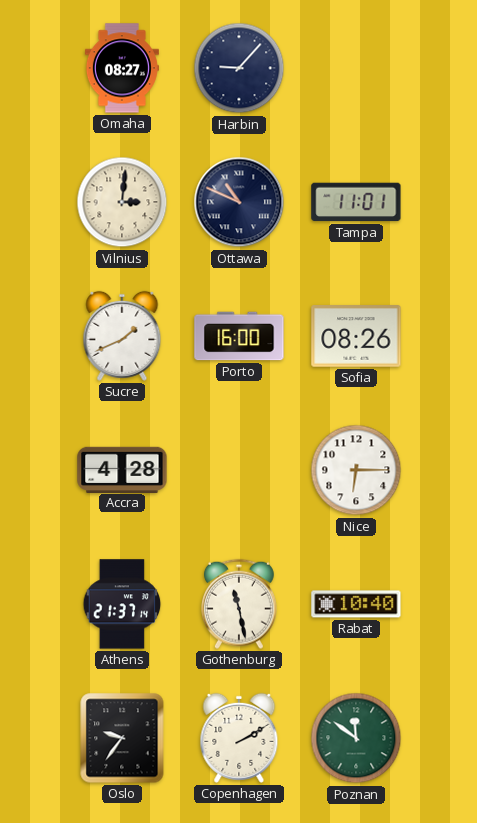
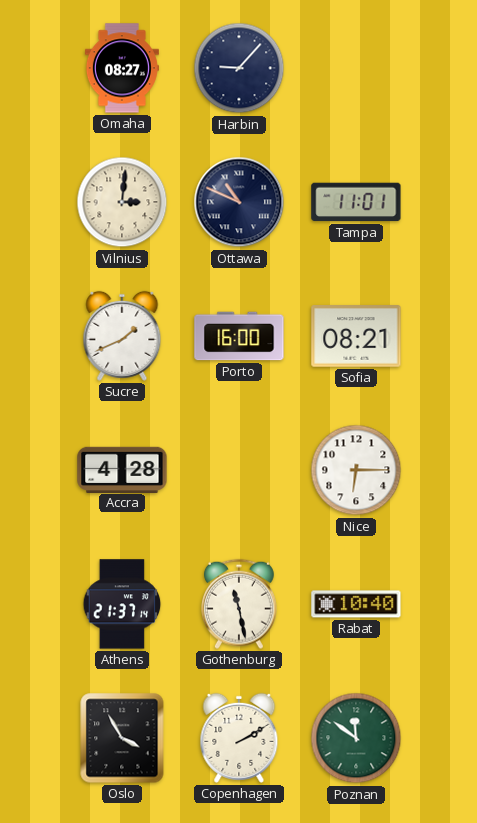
Sofia: 08:26 -> 08:21 (356, 336)
Oslo: 9:36 -> 3:55 (122, 738)
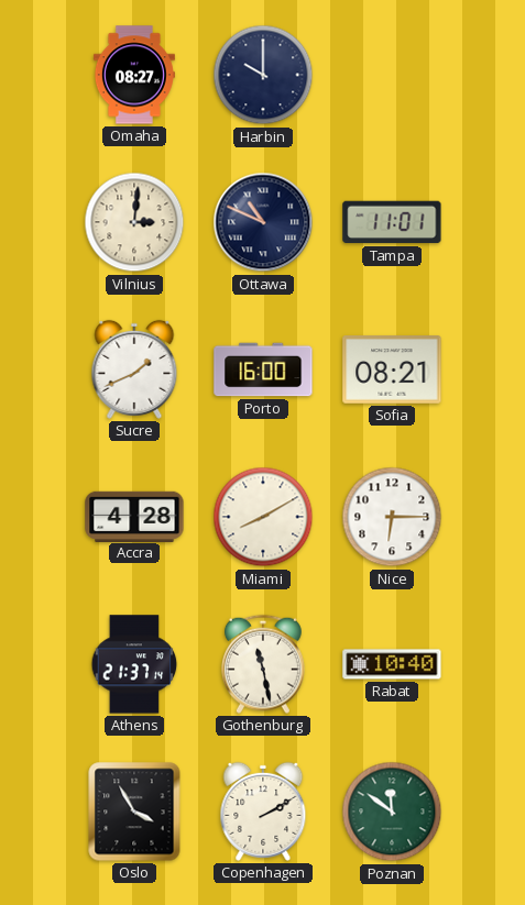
Harbin: 9:07 -> 10:00 (263, 75)
Miami: none -> 8:10 (263, 517)
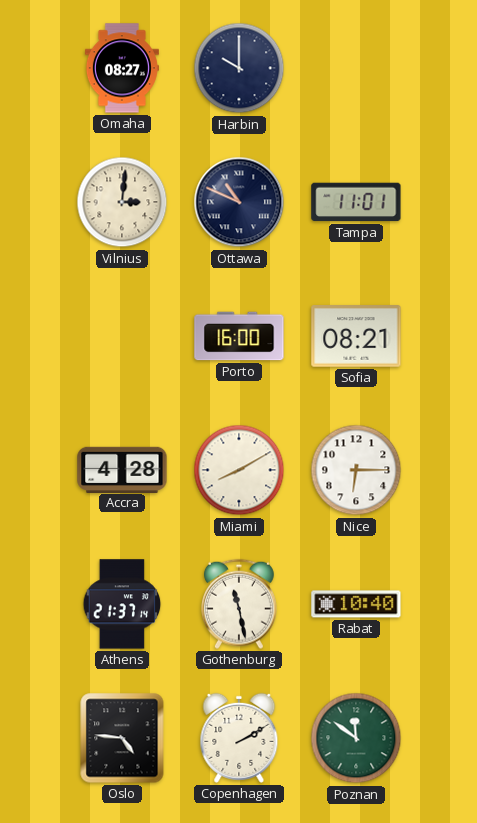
Sucre: 1:41 -> none (134, 369)
Oslo: 3:55 -> 4:46 (122, 738)
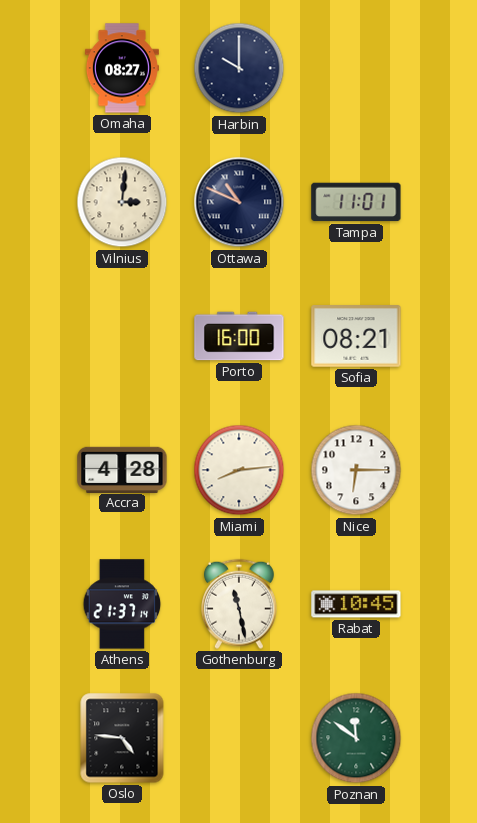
Miami: 8:10 -> 8:14 (239, 470)
Rabat: 10:40 -> 10:45 (356, 604)
Copenhagen: 2:10 -> none (239, 738)
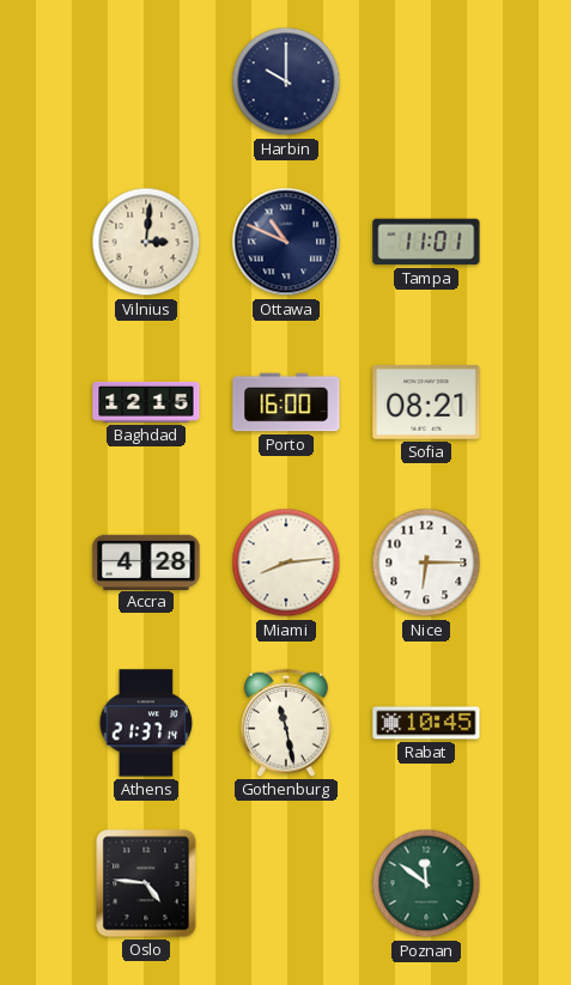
Omaha: 08:27 -> none (122, 68)
Baghdad: none -> 12:15 (146, 402)
